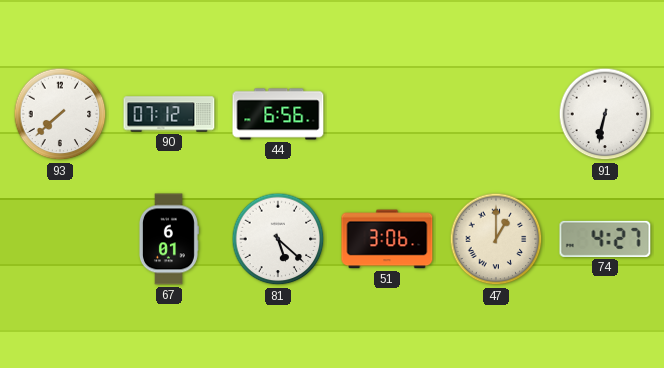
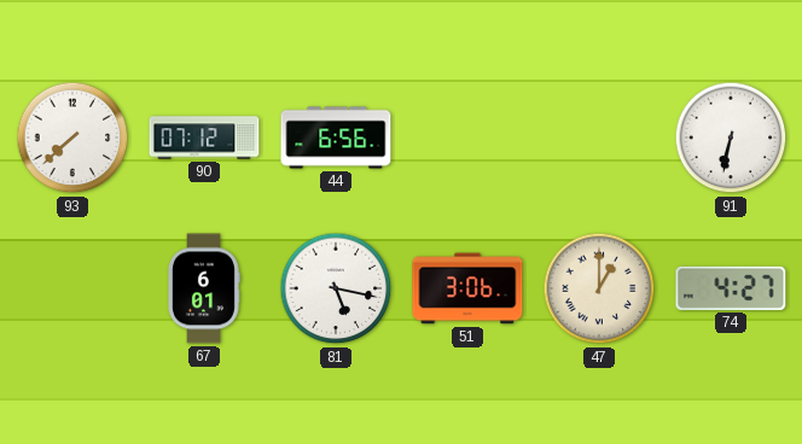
81: 5:22 -> 5:17 (336, 288)
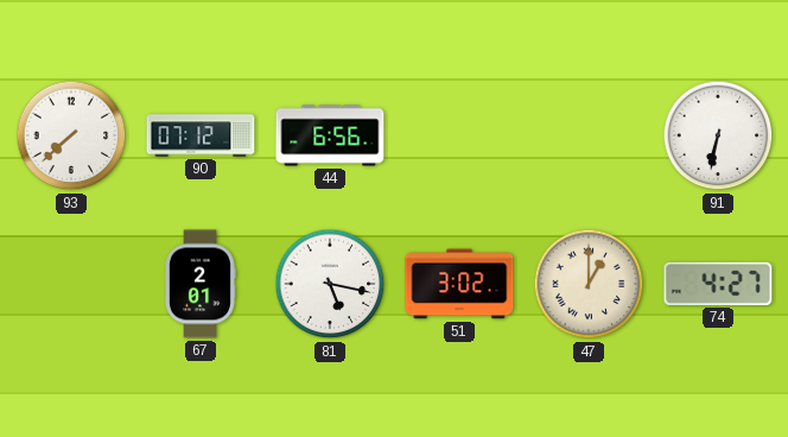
67: 6:01 -> 2:01 (199, 284)
51: 3:06 -> 3:02 (459, 284)
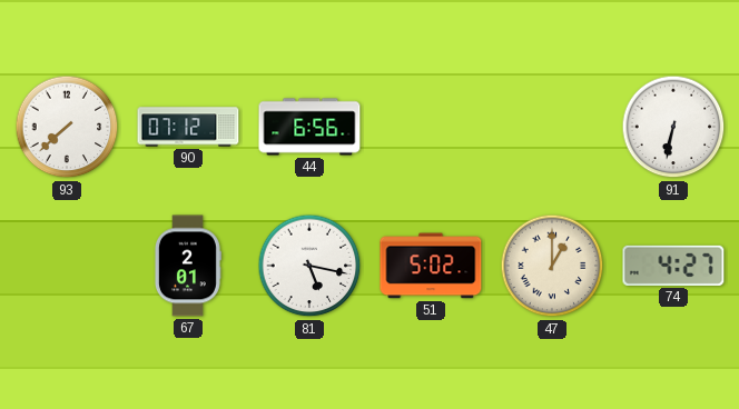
51: 3:02 -> 5:02 (431, 266)
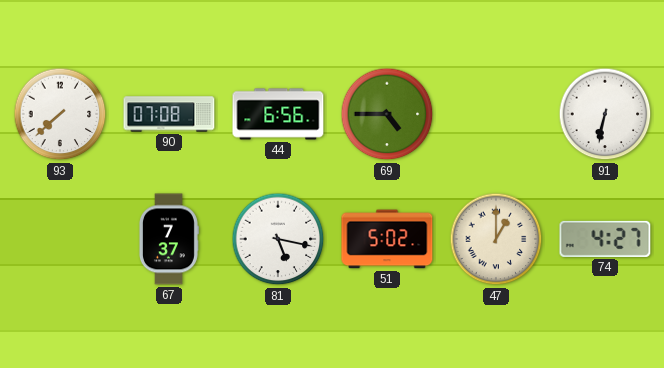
90: 07:12 -> 07:08 (169, 114)
69: none -> 4:45 (387, 114)
67: 2:01 -> 7:37 (168, 239)
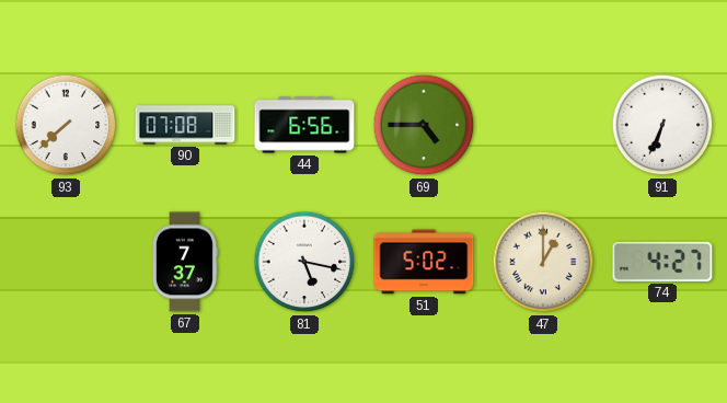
91: 6:32 -> 6:34 (662, 125)
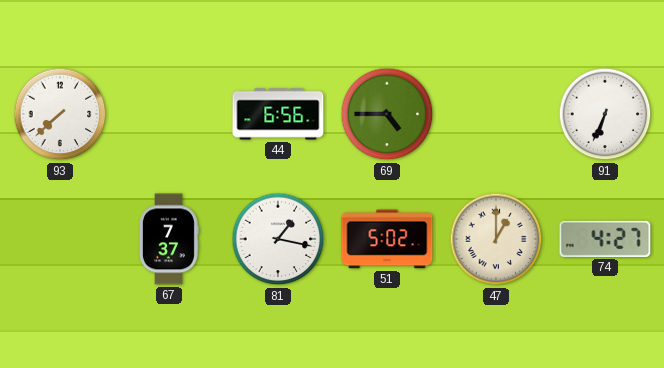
90: 07:08 -> none (185, 125)
81: 5:17 -> 1:17 (278, 239)
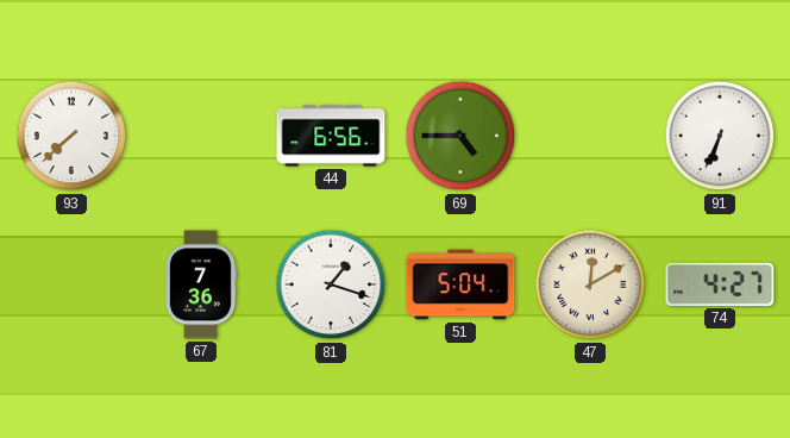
67: 7:37 -> 7:36 (200, 284)
81: 1:17 -> 1:18 (331, 284)
51: 5:02 -> 5:04 (460, 284)
47: 1:00 -> 12:10 (590, 284)
